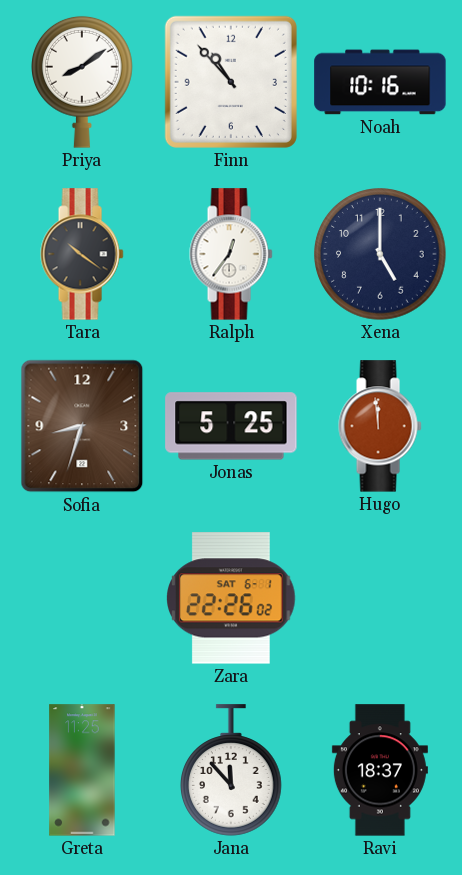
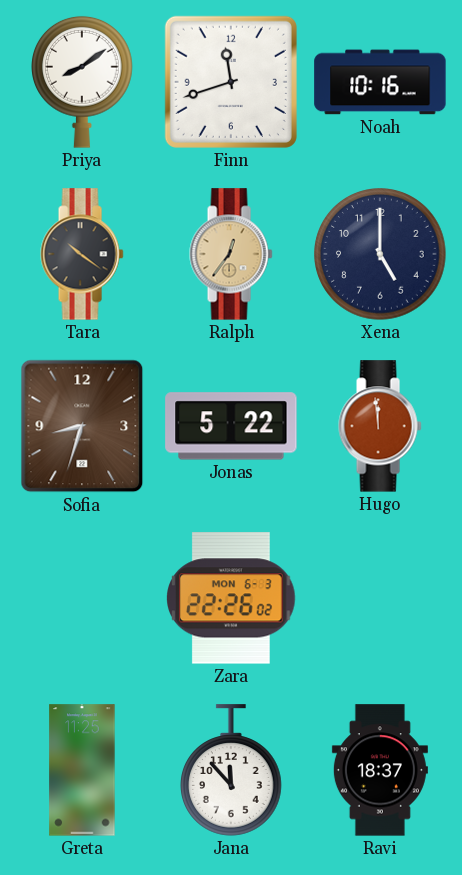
Finn: 10:53 -> 11:42 (231, 82)
Ralph dial: white -> champagne (231, 254)
Jonas: 5:25 -> 5:22 (231, 426)
Zara date: SAT 6-1 -> MON 6-3 (231, 598)
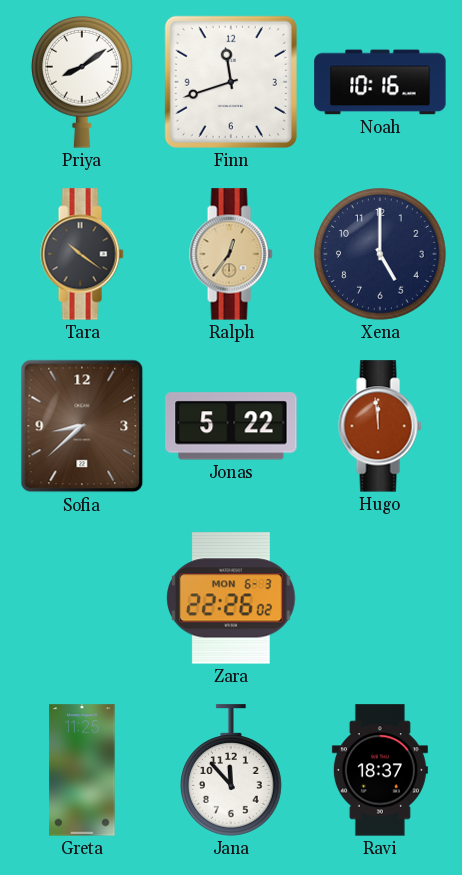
Sofia: 8:33 -> 8:38 (82, 426)
